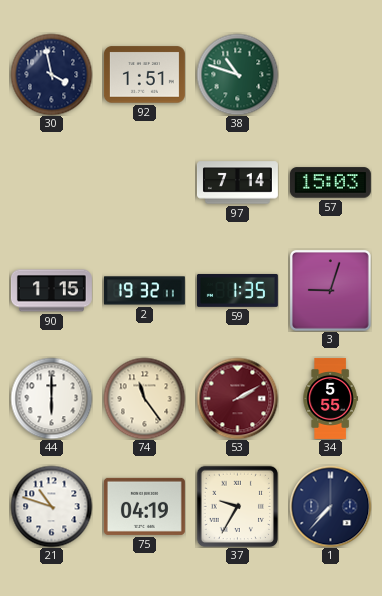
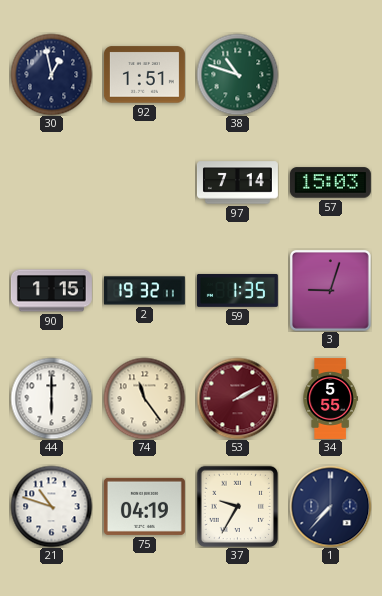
30: 3:58 -> 12:58 (51, 74)
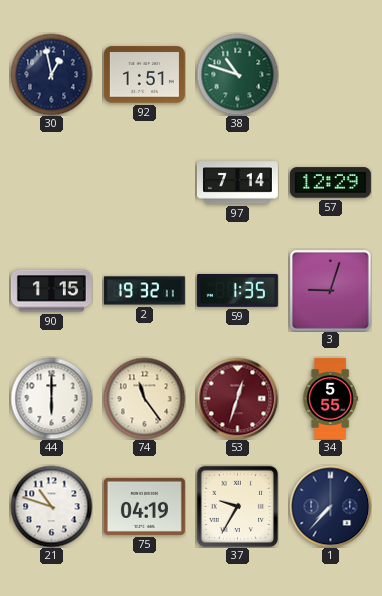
57: 15:03 -> 12:29 (330, 183)
53: 2:10 -> 12:33 (237, 398)
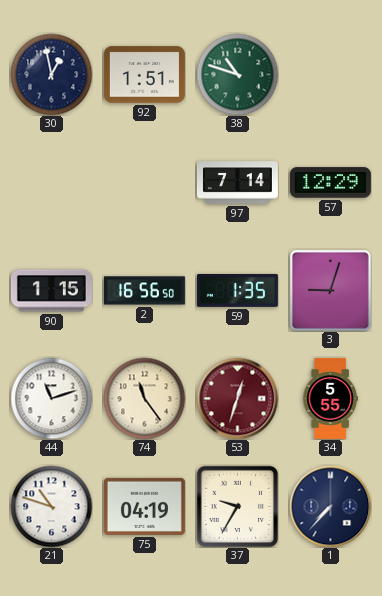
2: 19:32 -> 16:56 (144, 291)
44: 6:00 -> 11:12 (51, 398)
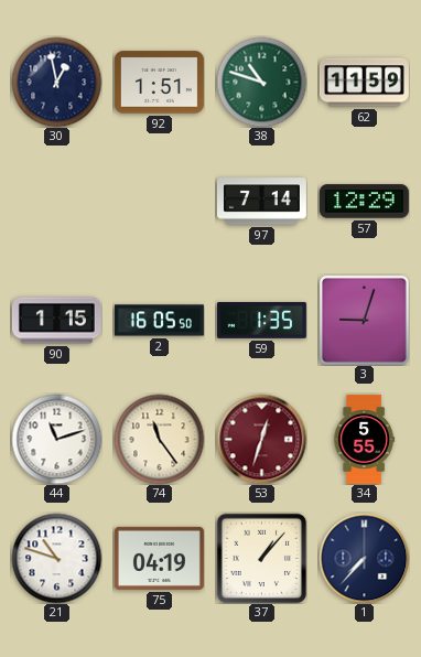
62: none -> 11:59 (364, 83)
2: 16:56 -> 16:05 (159, 321)
37: 9:35 -> 1:07 (261, 558)
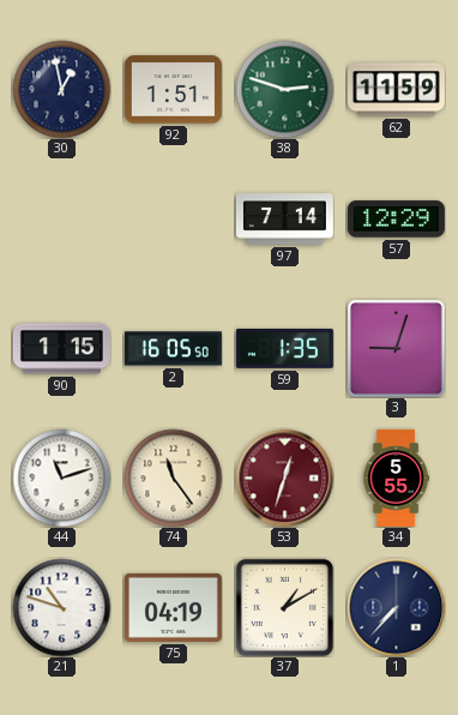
38: 10:48 -> 2:48 (284, 89)
37: 1:07 -> 1:10 (284, 607)
